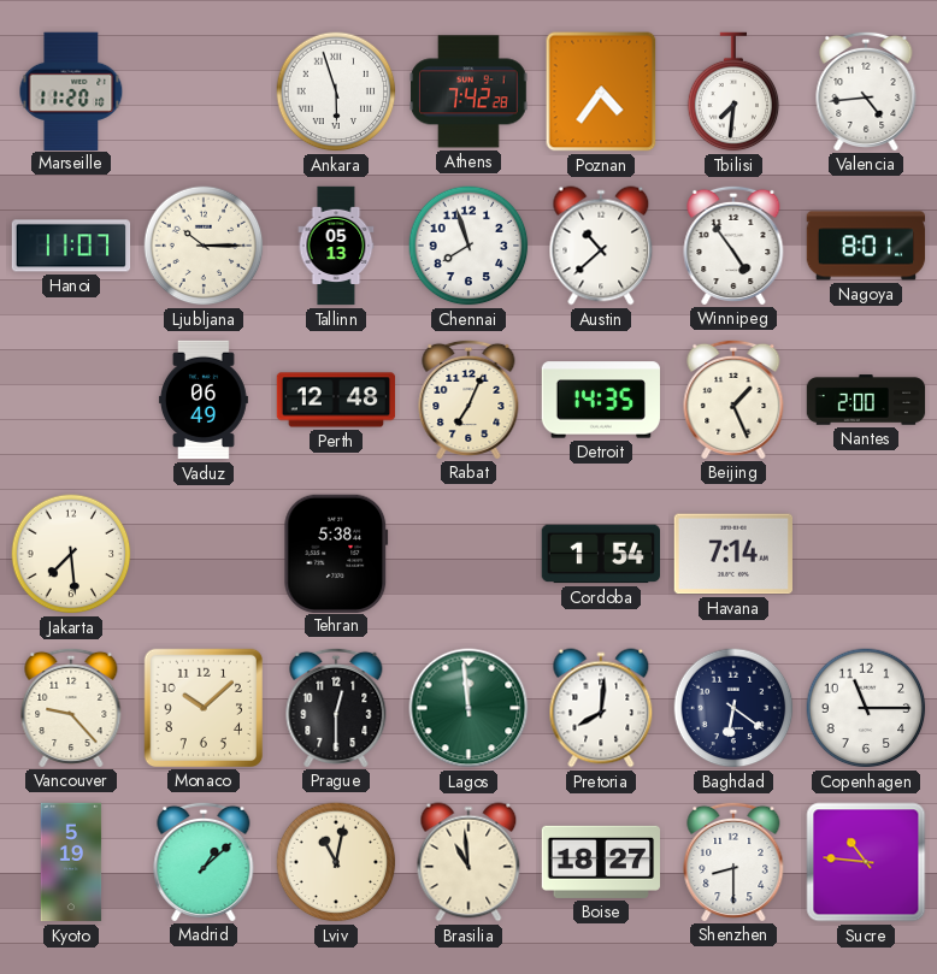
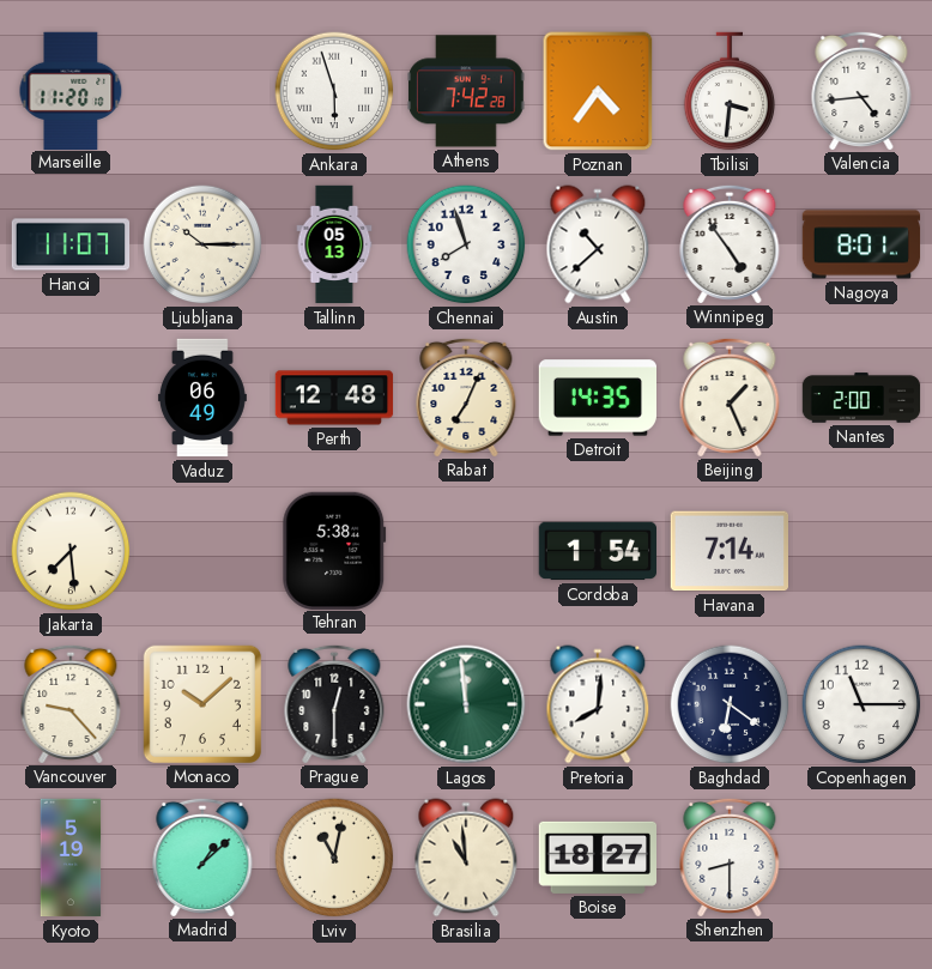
Tbilisi: 7:31 -> 3:31 (730, 91)
Sucre: 10:46 -> none (866, 862)
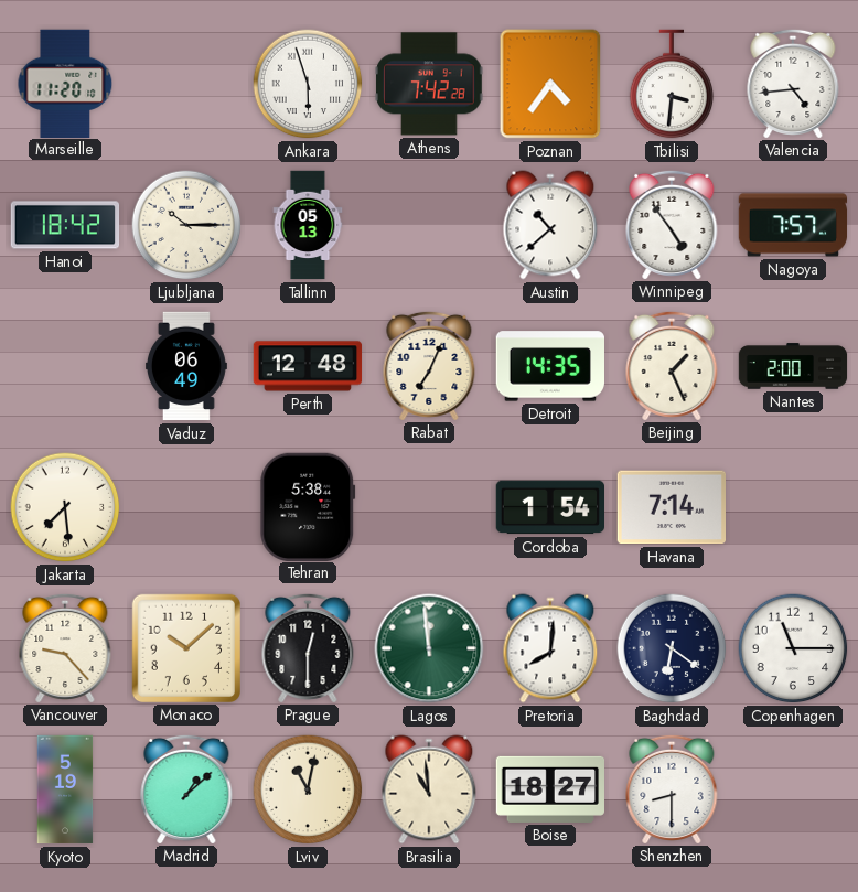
Hanoi: 11:07 -> 18:42 (65, 225)
Chennai: 7:57 -> none (466, 244)
Nagoya: 8:01 -> 7:57 (793, 225)
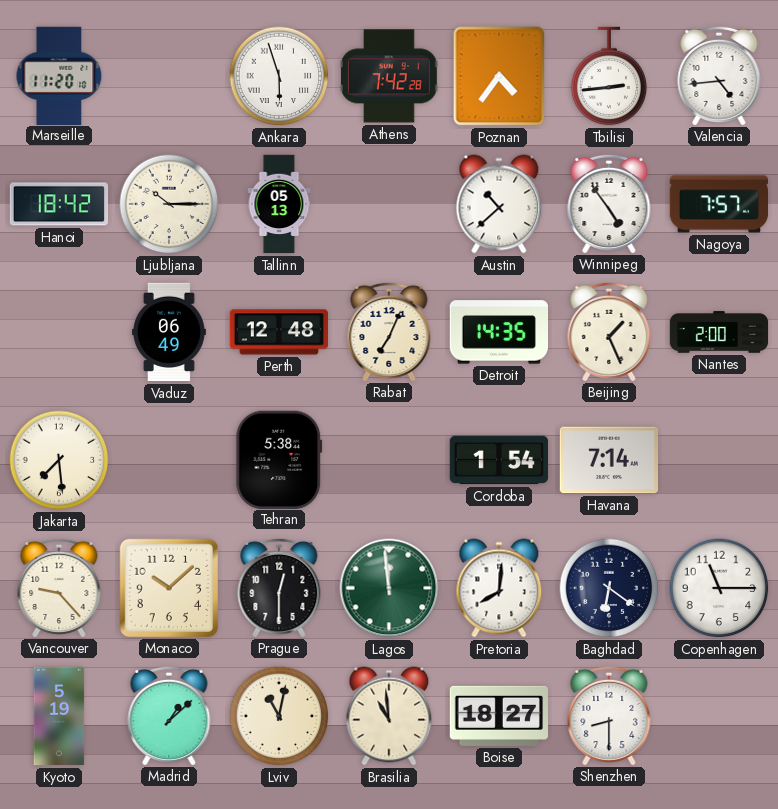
Tbilisi: 3:31 -> 2:44 (609, 76)
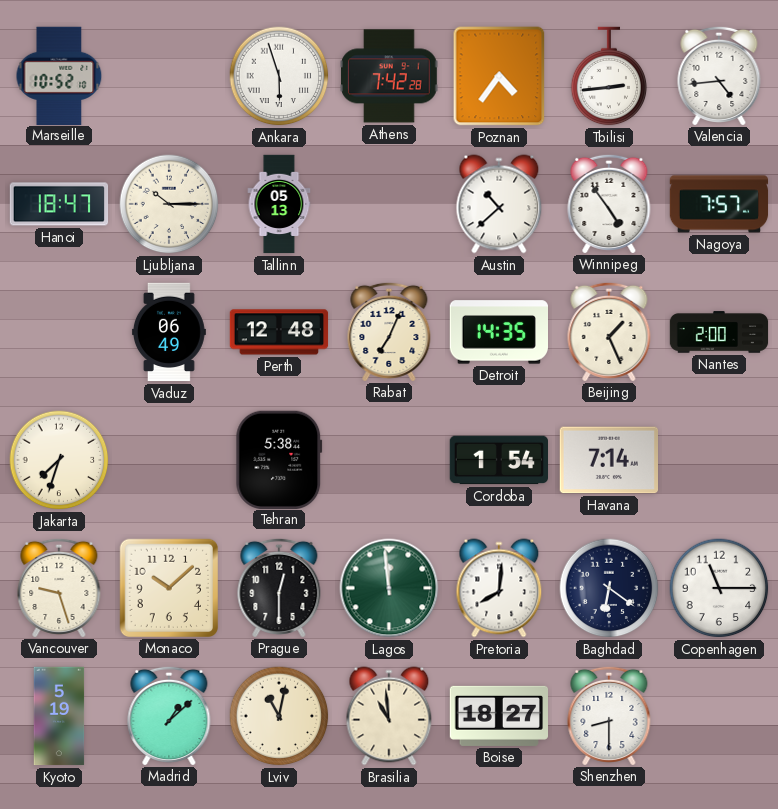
Marseille: 11:20 -> 10:52 (59, 75)
Hanoi: 18:42 -> 18:47 (59, 204)
Jakarta: 7:29 -> 7:33 (59, 460)
Vancouver: 9:23 -> 9:27 (59, 587)
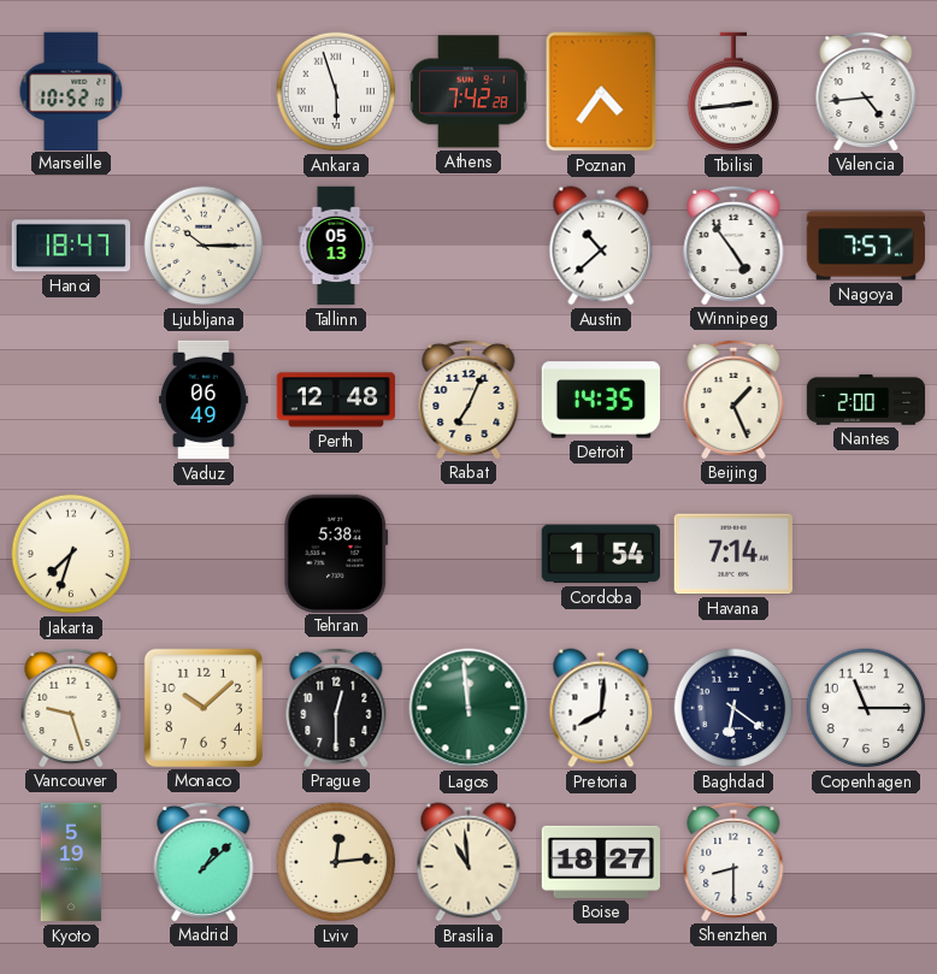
Lviv: 11:02 -> 12:14 (336, 862)
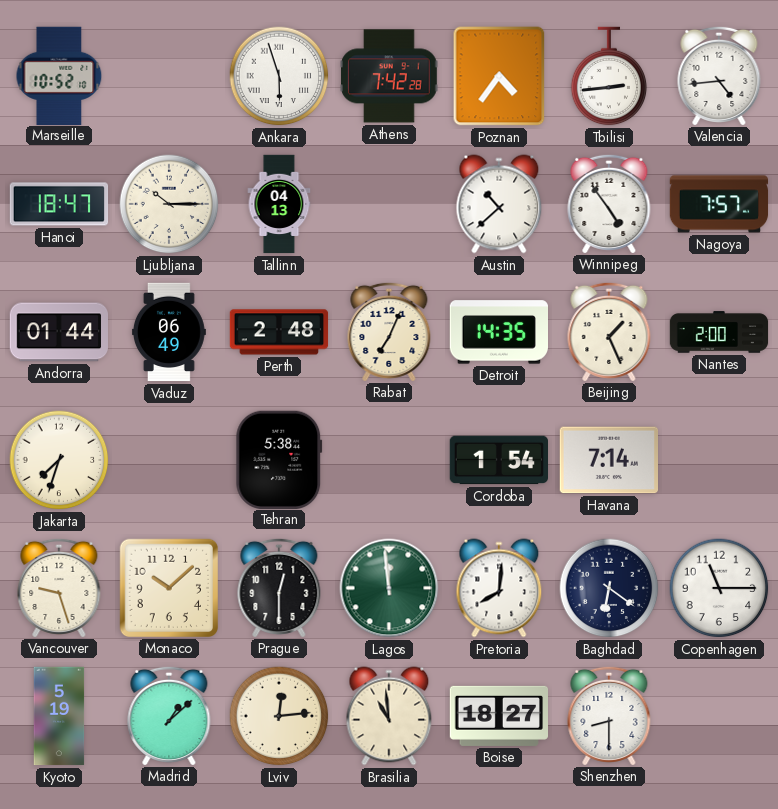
Tallinn: 05:13 -> 04:13 (279, 204)
Andorra: none -> 01:44 (58, 332)
Perth: 12:48 -> 2:48 (279, 332)
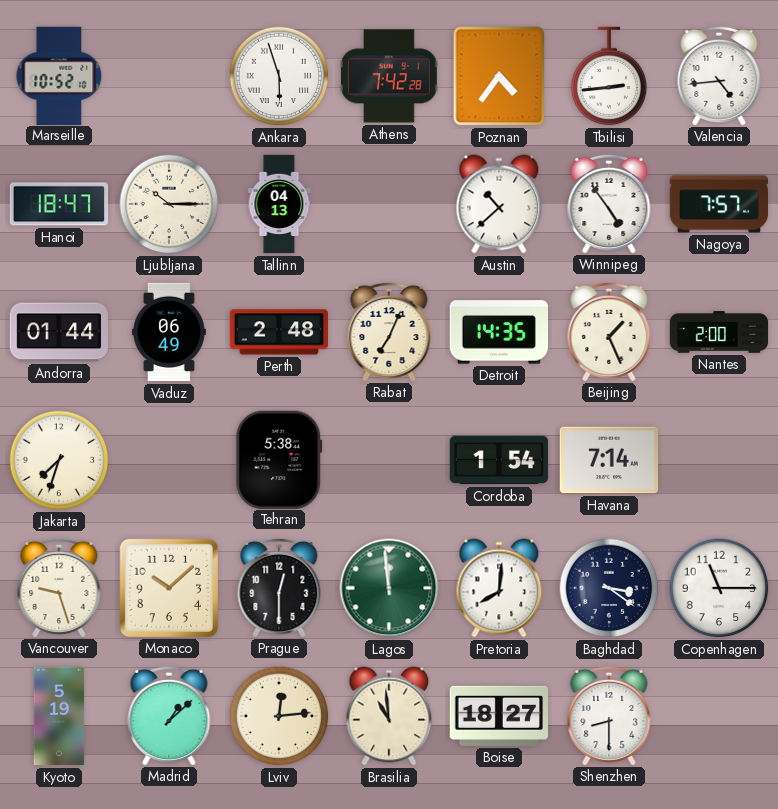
Baghdad: 6:21 -> 3:21 (609, 588)
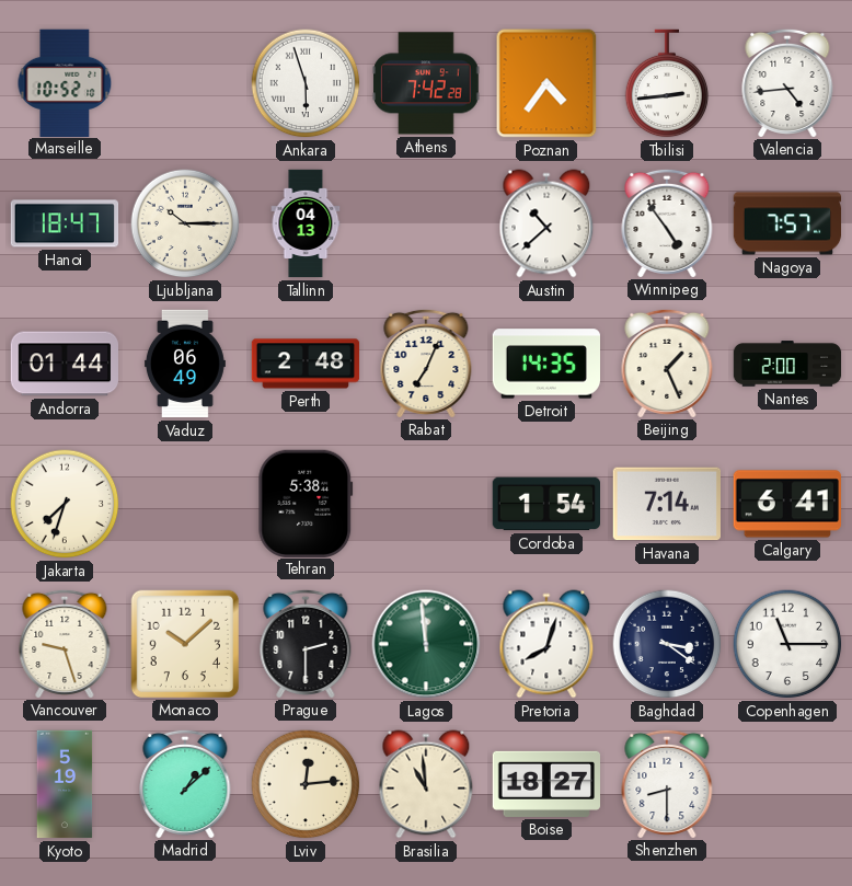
Calgary: none -> 6:41 (786, 504)
Prague: 12:30 -> 2:30 (306, 643)
Pretoria: 8:01 -> 8:03 (546, 644)
